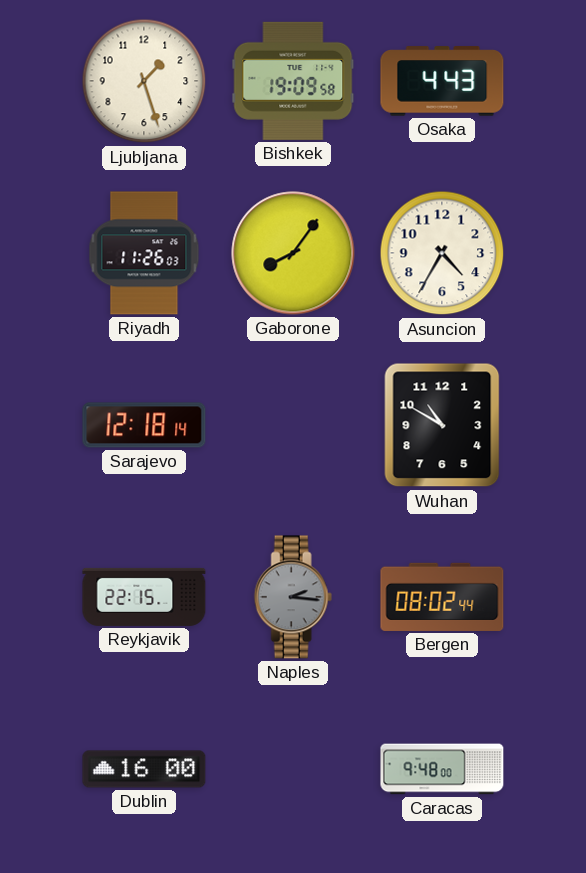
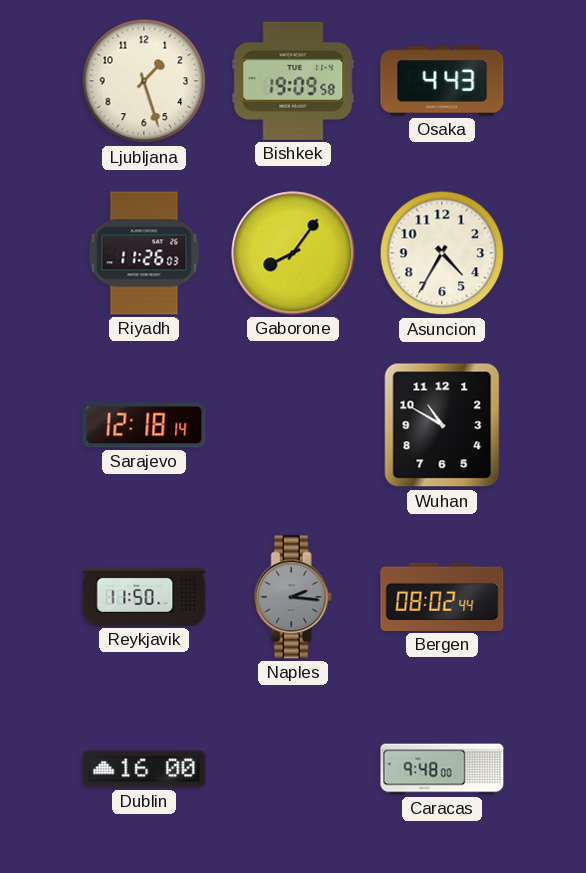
Reykjavik: 22:15 -> 11:50 (144, 597)
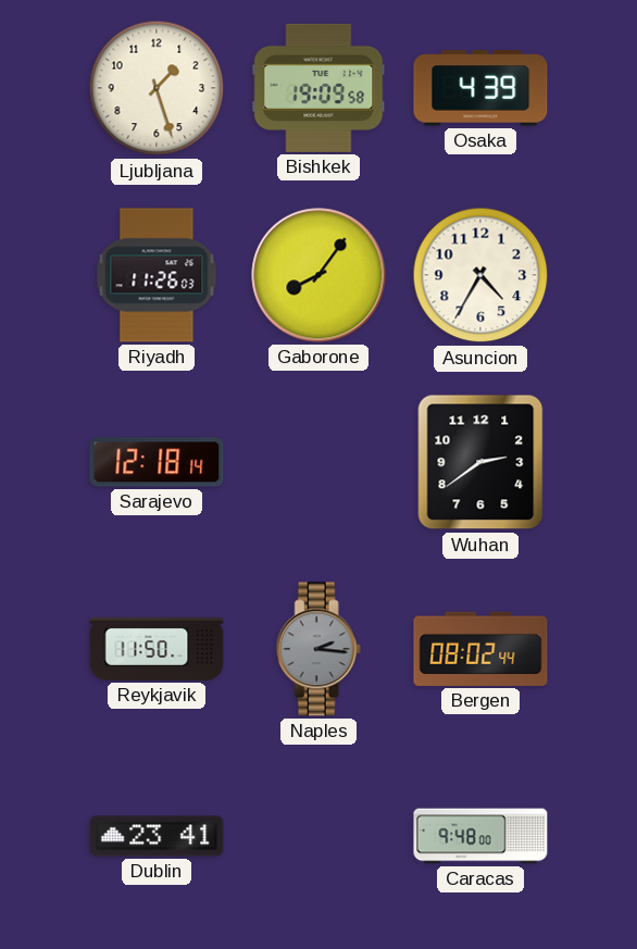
Osaka: 4:43 -> 4:39 (480, 88)
Wuhan: 10:50 -> 2:39 (480, 462)
Dublin: 16:00 -> 23:41 (157, 836)
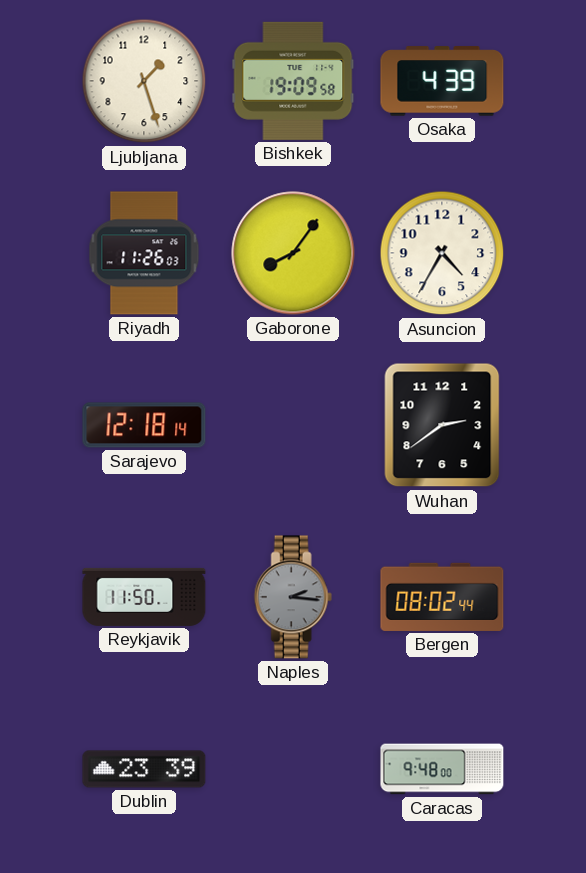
Dublin: 23:41 -> 23:39 (144, 769)
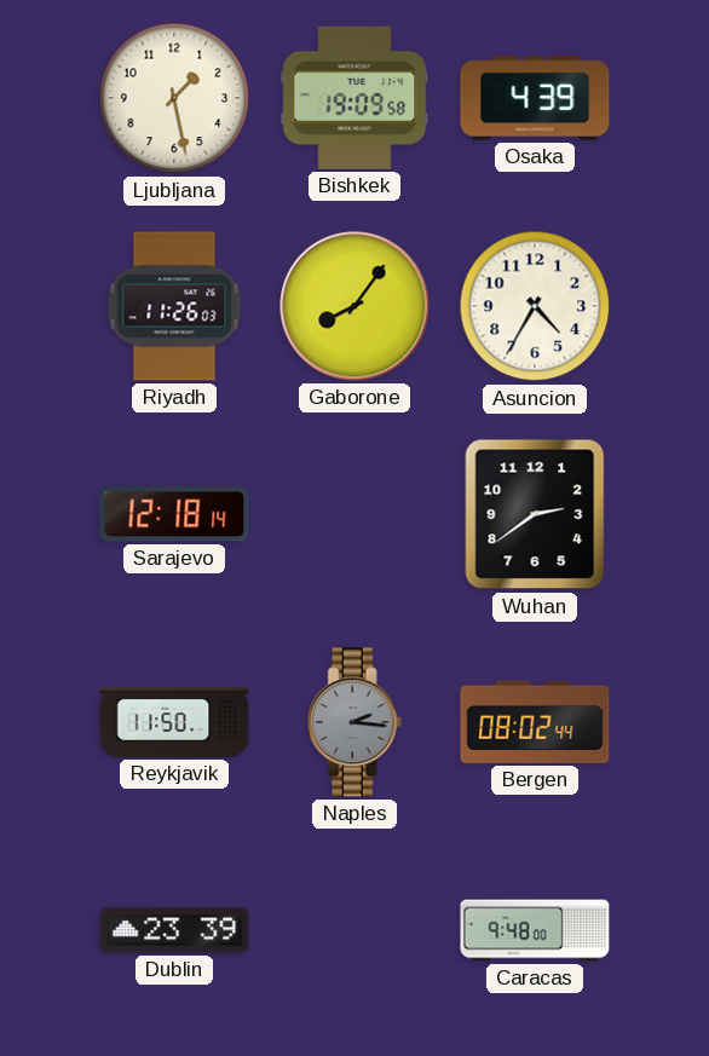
Ljubljana: 1:27 -> 1:28 (174, 98)
